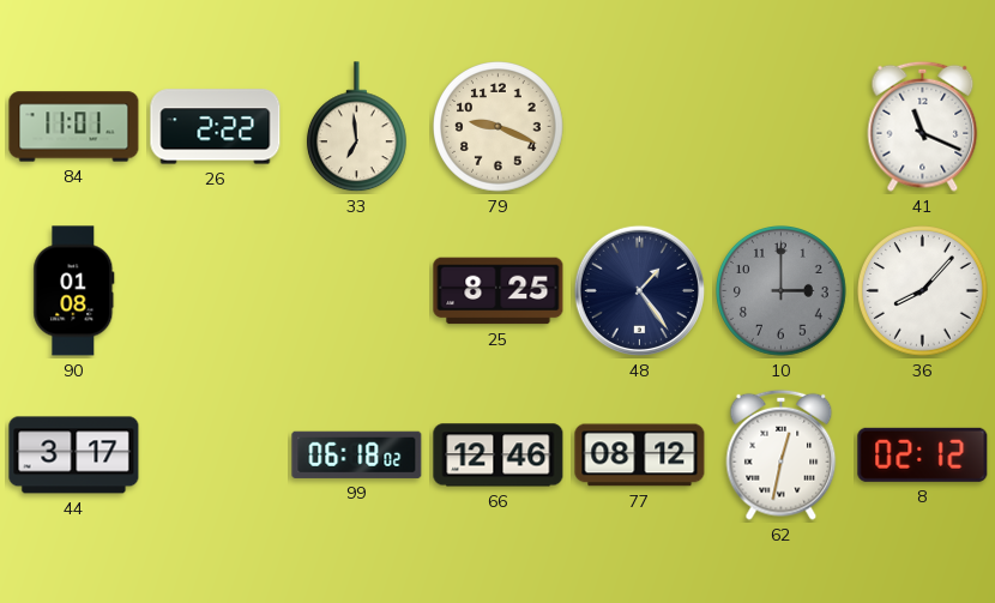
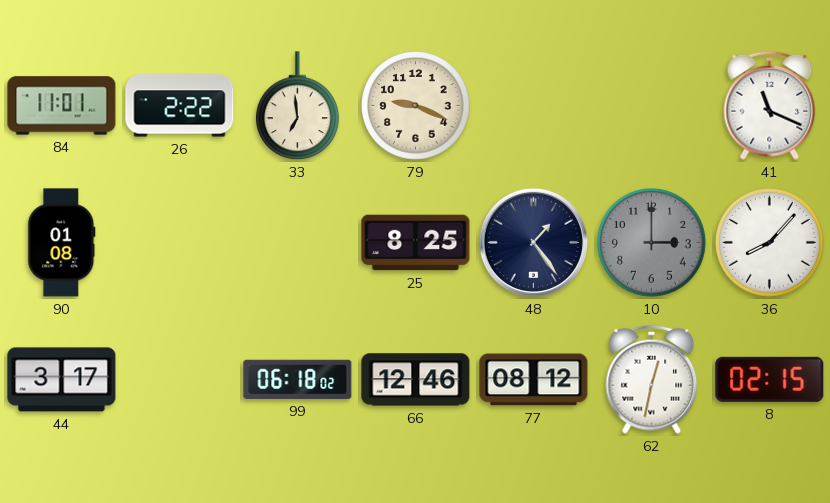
8: 02:12 -> 02:15 (770, 379)
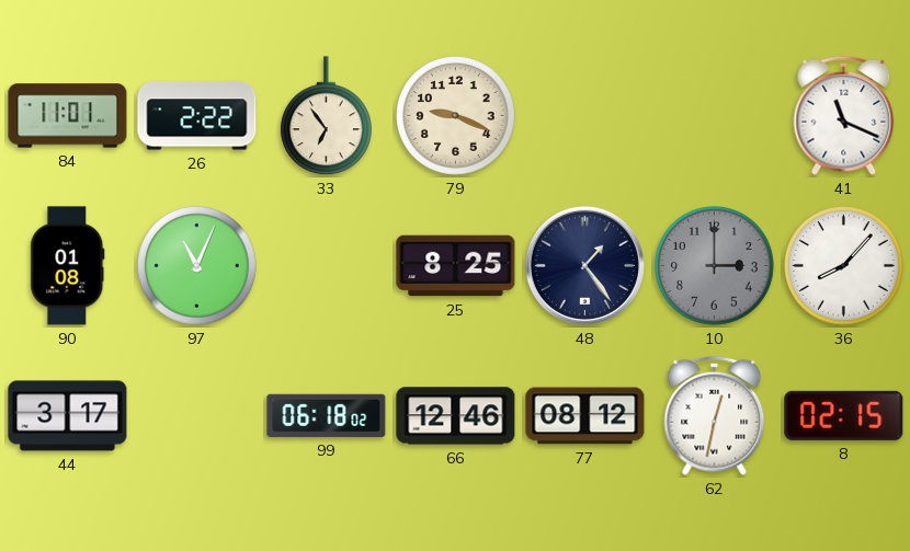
33: 6:59 -> 6:54 (327, 116)
97: none -> 11:04 (197, 266)
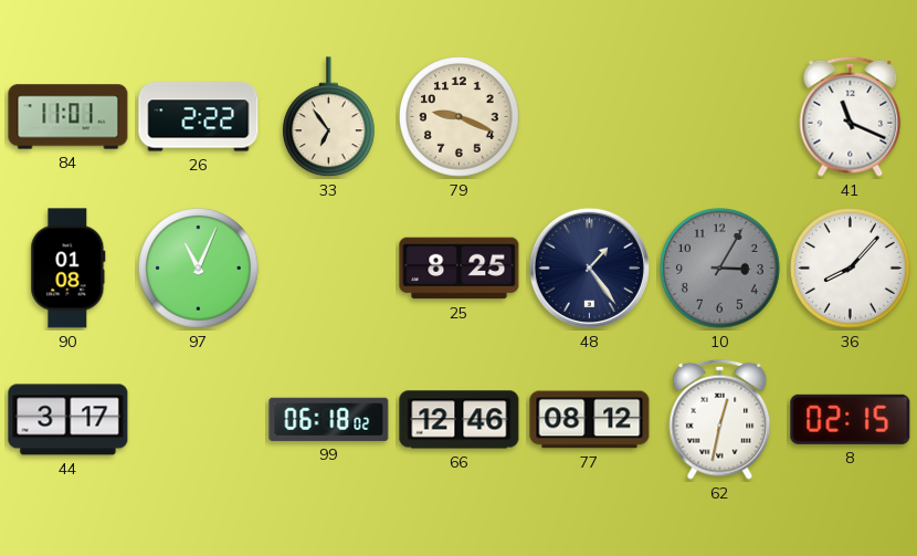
10: 3:00 -> 3:05 (720, 269)
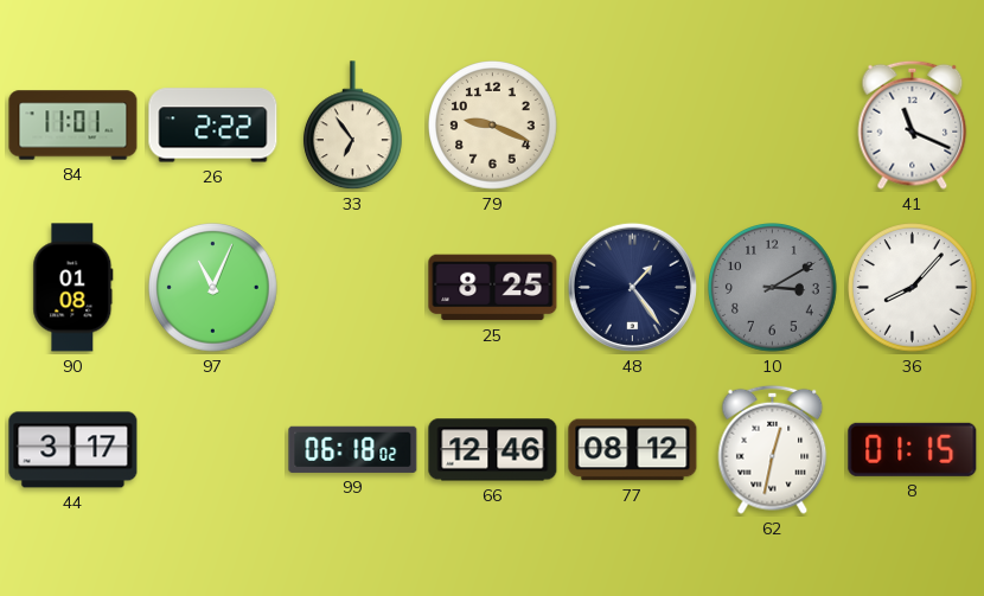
10: 3:05 -> 3:10 (773, 288)
8: 02:15 -> 01:15 (913, 449)
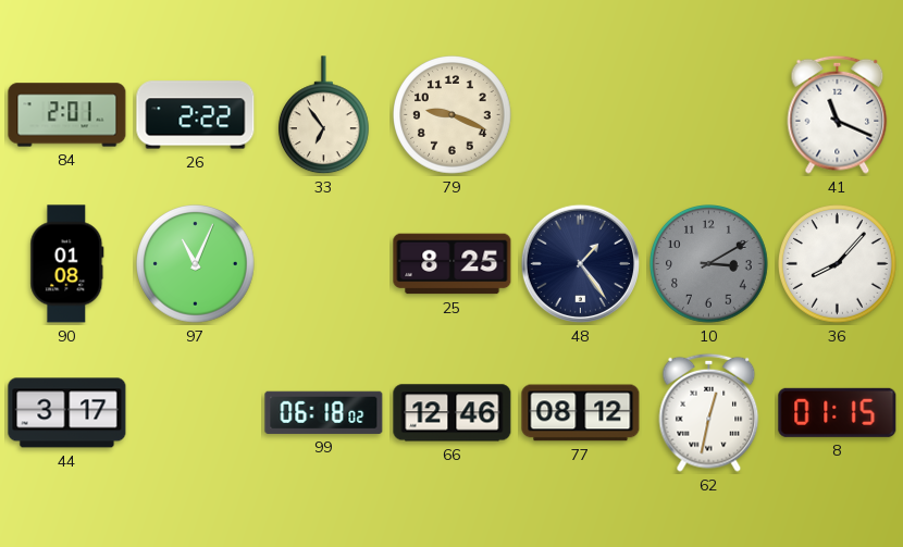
84: 11:01 -> 2:01 (67, 115)
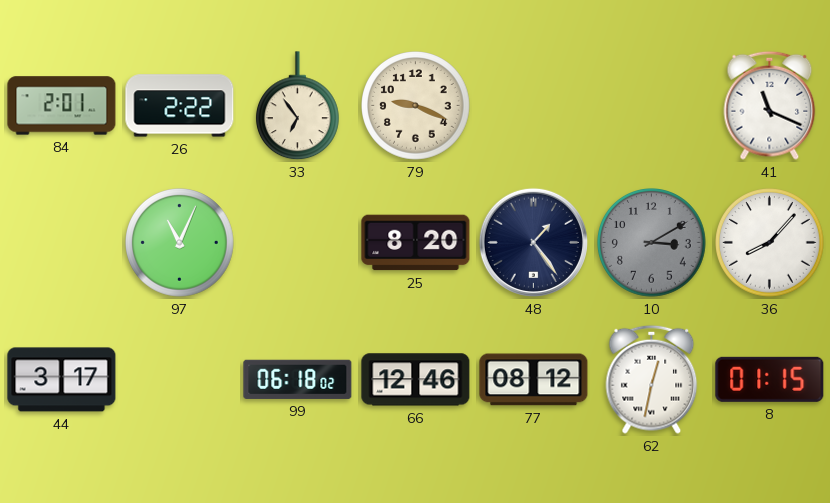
90: 01:08 -> none (67, 264)
25: 8:25 -> 8:20 (416, 243)
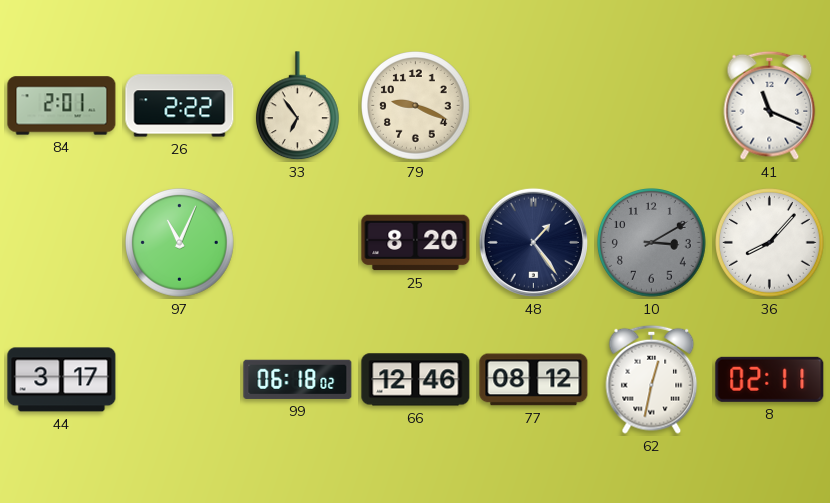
8: 01:15 -> 02:11 (770, 379)
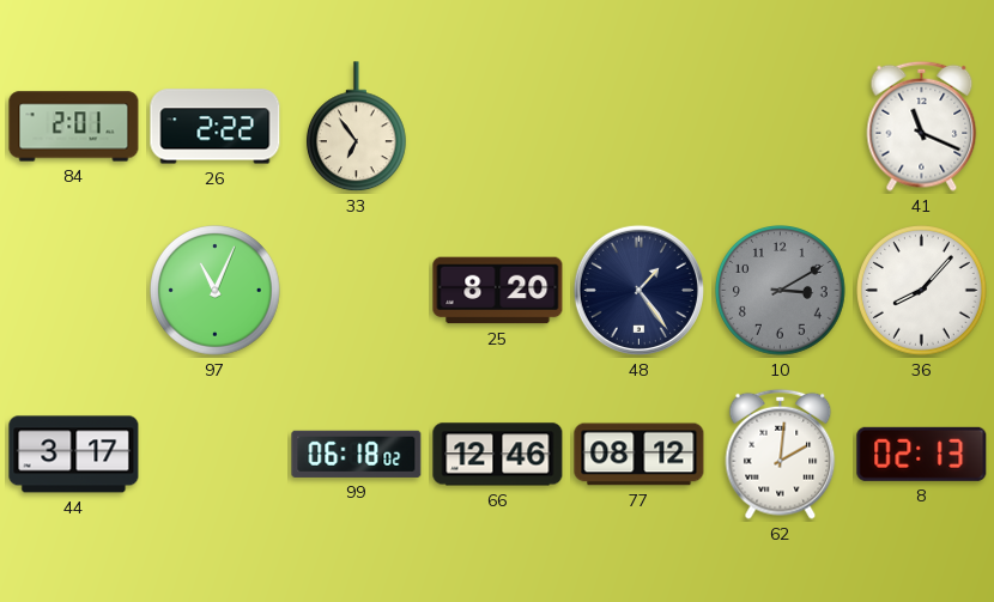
79: 9:19 -> none (416, 106)
62: 12:32 -> 2:01 (781, 454)
8: 02:11 -> 02:13 (922, 454)
